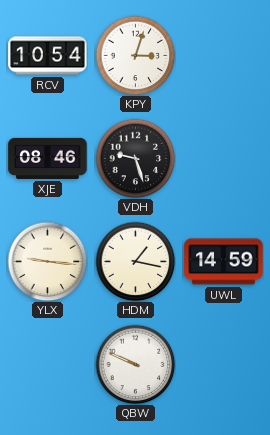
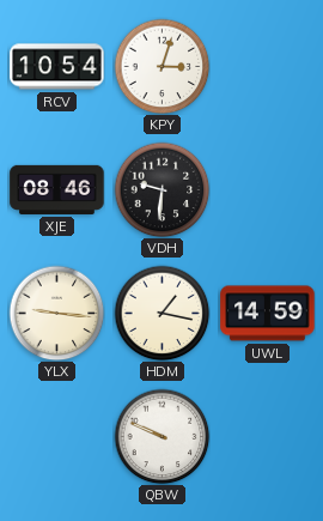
VDH: 9:27 -> 9:31 (161, 189)
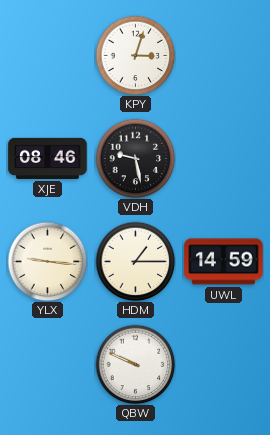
RCV: 10:54 -> none (57, 67)
VDH: 9:31 -> 9:28 (135, 158)
HDM: 1:17 -> 1:15 (135, 261)
